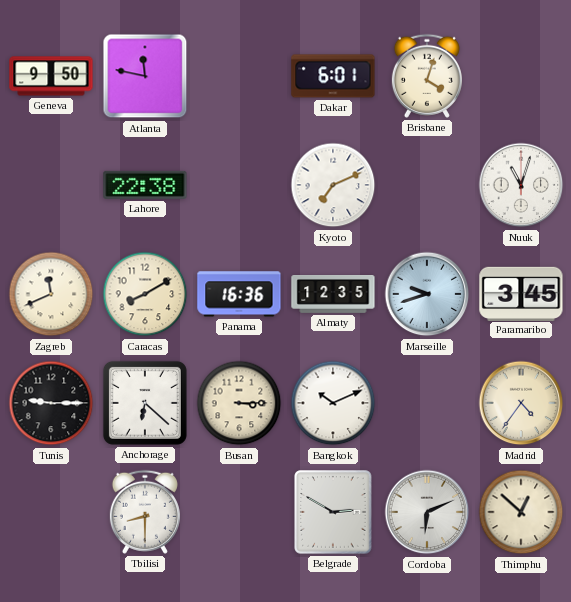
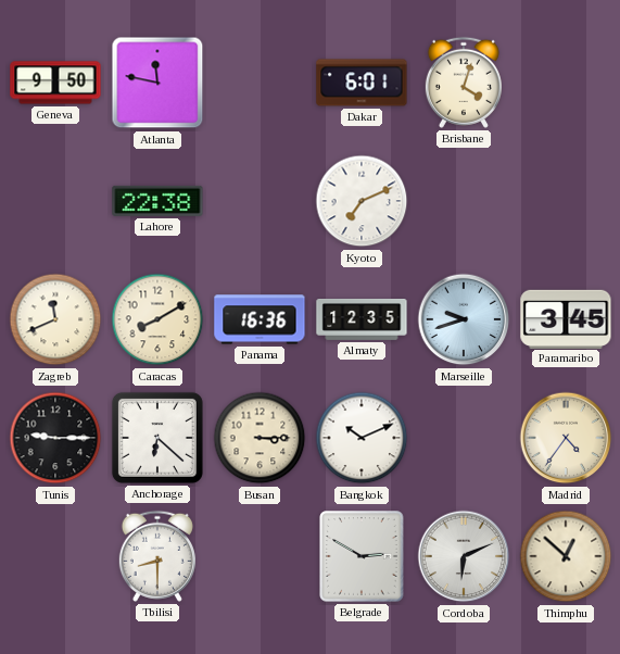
Nuuk: 11:03 -> none (521, 185)
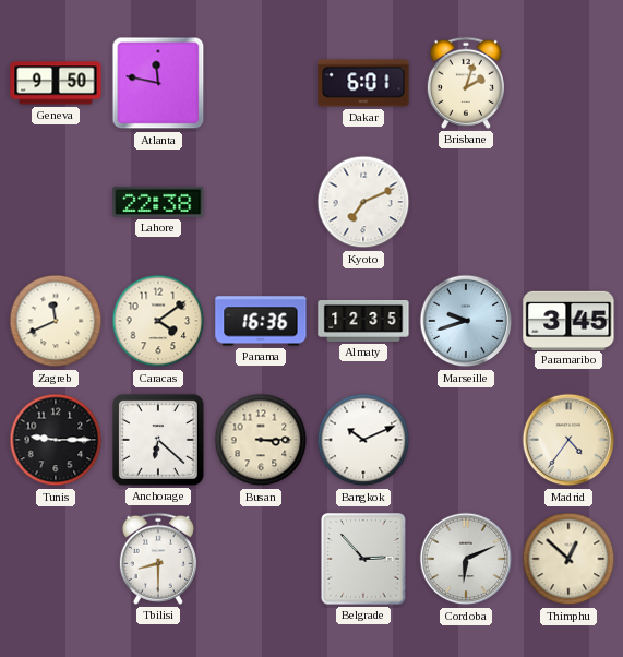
Brisbane: 4:03 -> 2:03 (466, 83)
Caracas: 8:10 -> 4:09 (158, 321)
Belgrade: 2:50 -> 2:53 (363, 559)
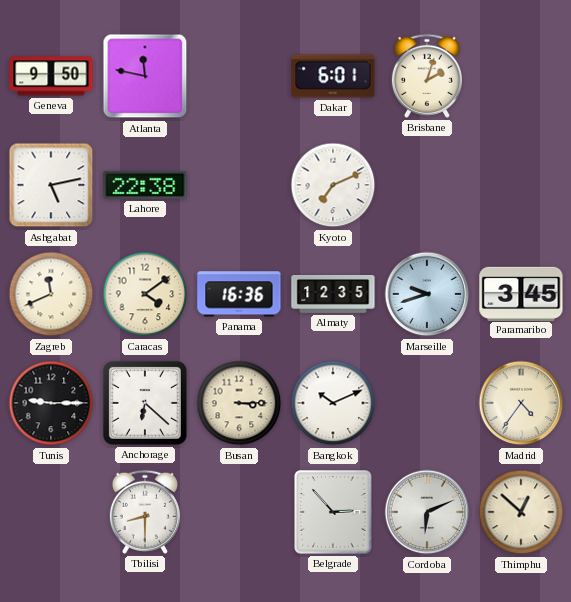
Ashgabat: none -> 5:13 (51, 185)
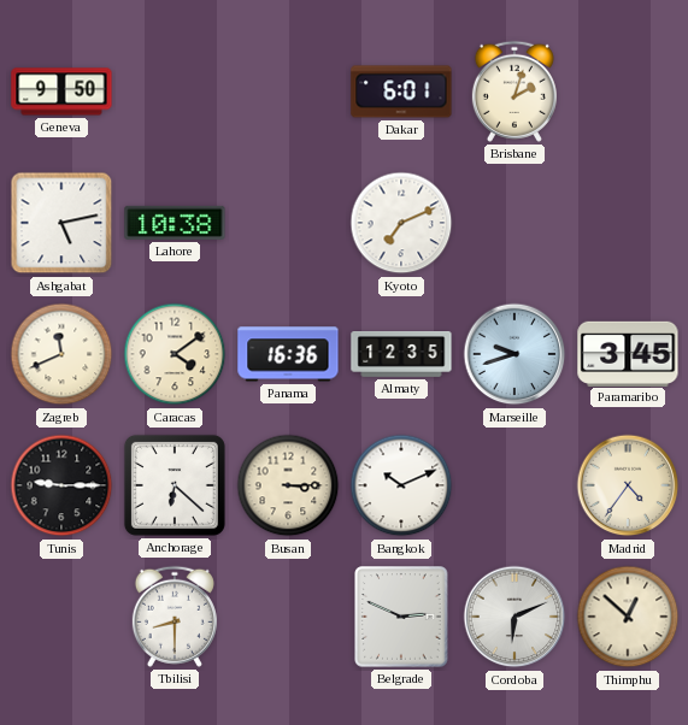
Atlanta: 11:47 -> none (145, 76)
Lahore: 22:38 -> 10:38 (175, 223)
Belgrade: 2:53 -> 2:49 (401, 617)
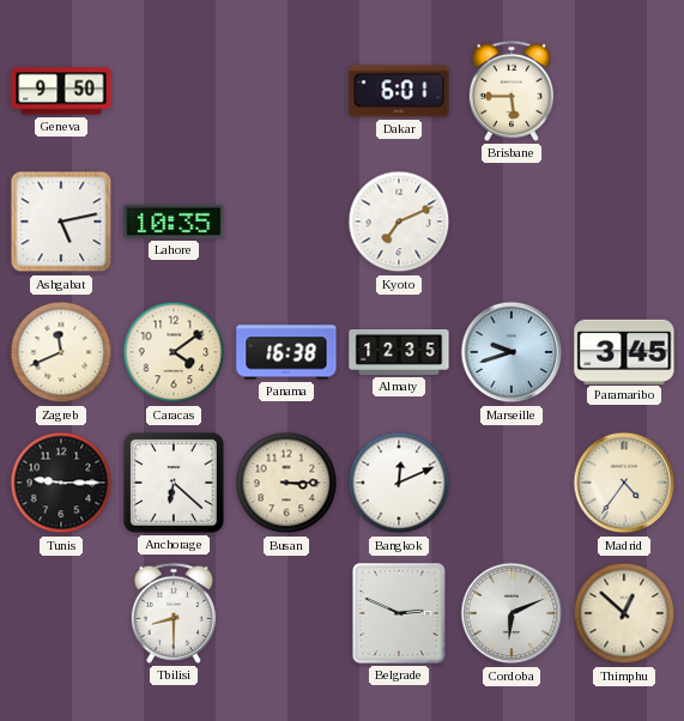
Brisbane: 2:03 -> 5:45 (512, 91)
Lahore: 10:38 -> 10:35 (174, 222)
Panama: 16:36 -> 16:38 (286, 352)
Bangkok: 10:11 -> 12:11 (399, 483)
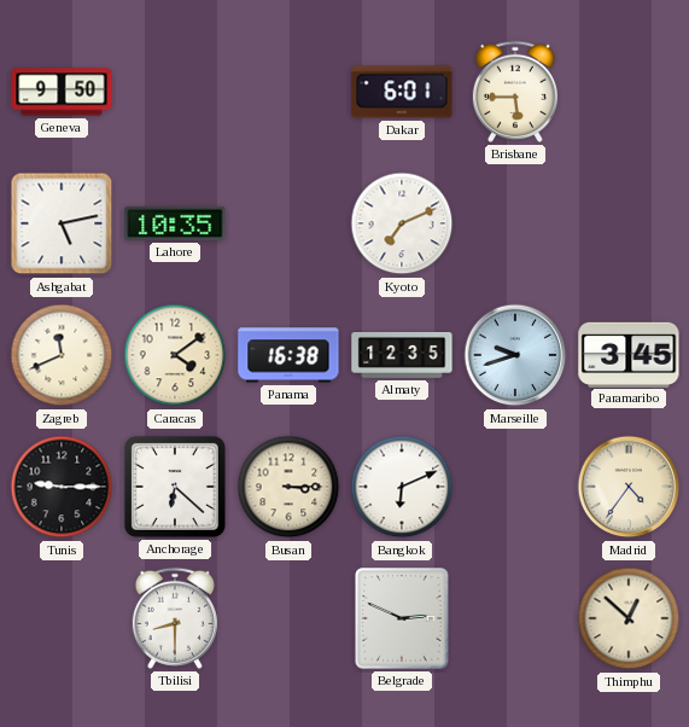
Bangkok: 12:11 -> 6:11 (402, 487)
Cordoba: 6:11 -> none (512, 613)
